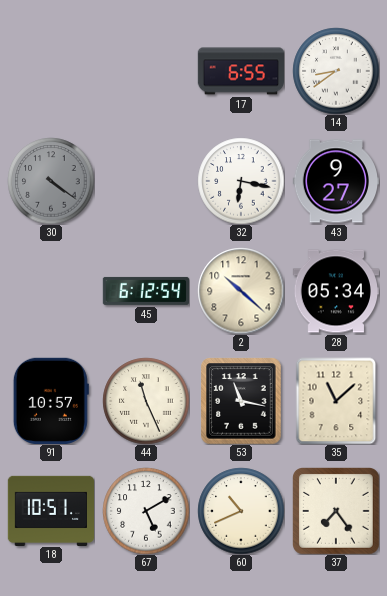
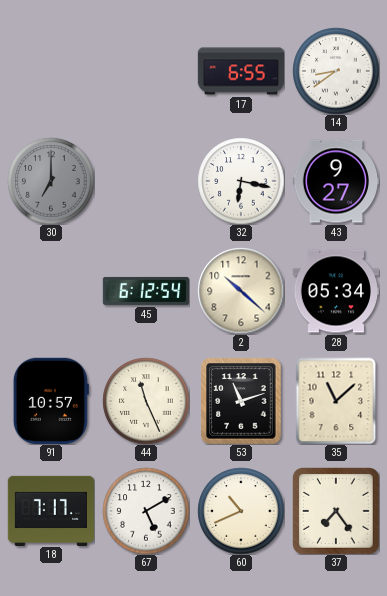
30: 4:21 -> 7:00 (51, 181)
53: 11:17 -> 11:12 (241, 401)
18: 10:51 -> 7:17 (50, 510)
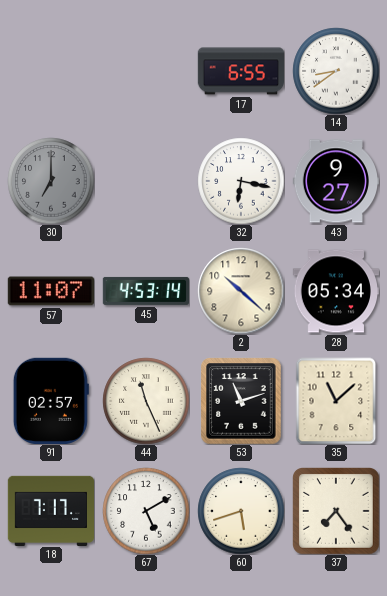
57: none -> 11:07 (50, 291)
45: 6:12 -> 4:53 (145, 291)
91: 10:57 -> 02:57 (51, 400)
60: 10:41 -> 5:42 (241, 511)
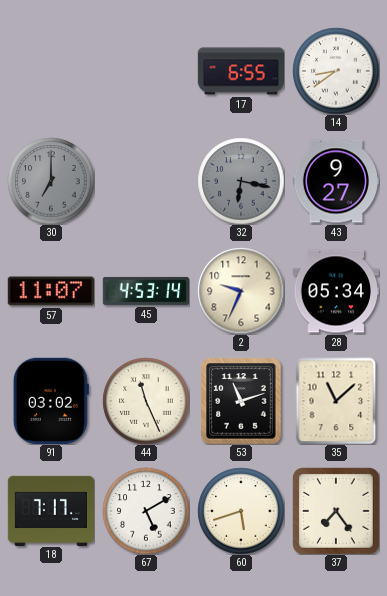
32 dial: white -> grey (241, 181)
2: 10:22 -> 9:34 (241, 291)
91: 02:57 -> 03:02 (51, 400)
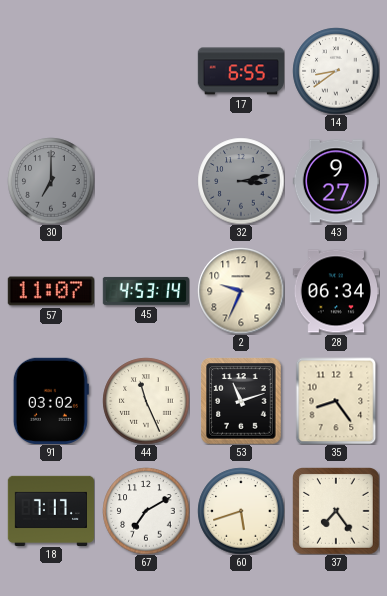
32: 6:17 -> 3:13 (241, 181)
28: 05:34 -> 06:34 (335, 291)
35: 11:08 -> 8:24 (336, 401)
67: 5:10 -> 7:10 (146, 511)
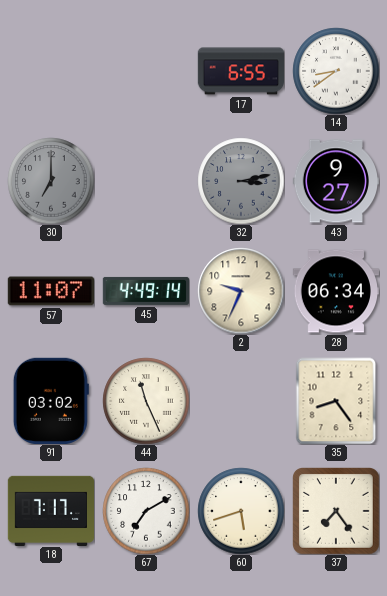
45: 4:53 -> 4:49 (145, 291)
53: 11:12 -> none (241, 401)
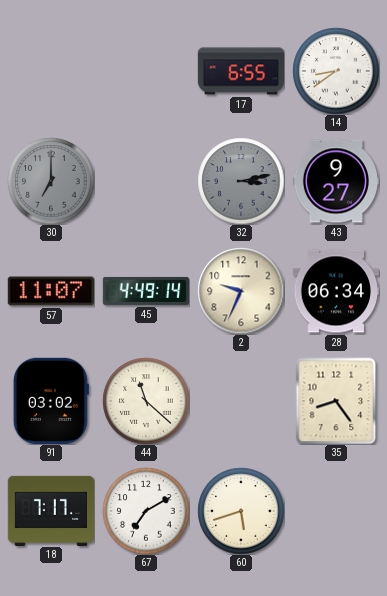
44: 11:26 -> 11:22 (146, 401)
37: 7:24 -> none (336, 511)
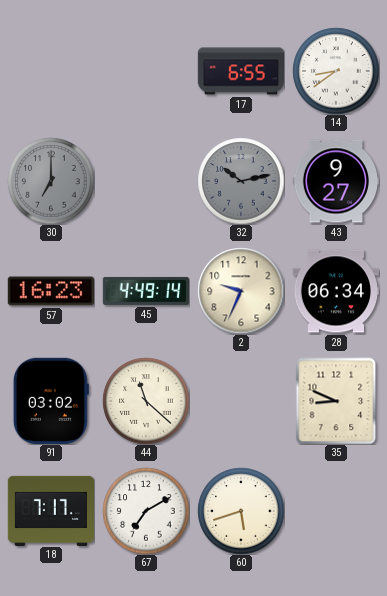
32: 3:13 -> 10:13 (241, 181)
57: 11:07 -> 16:23 (50, 291)
35: 8:24 -> 8:49 (336, 401)
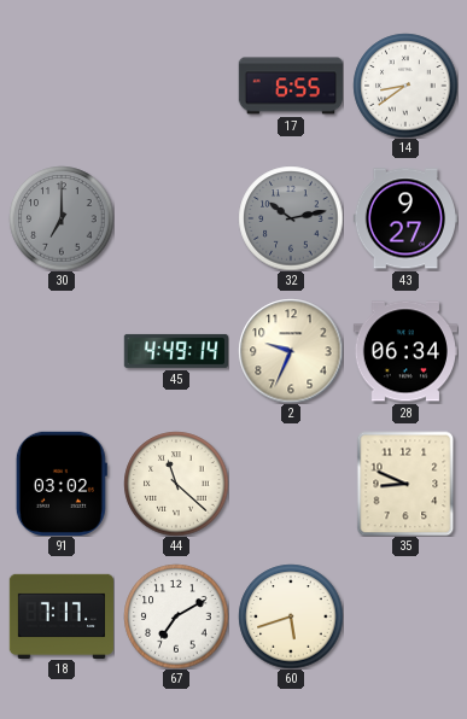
57: 16:23 -> none (50, 291)
